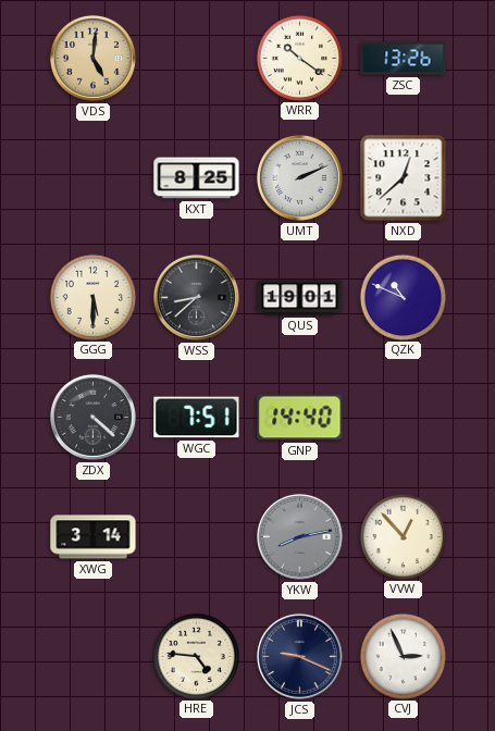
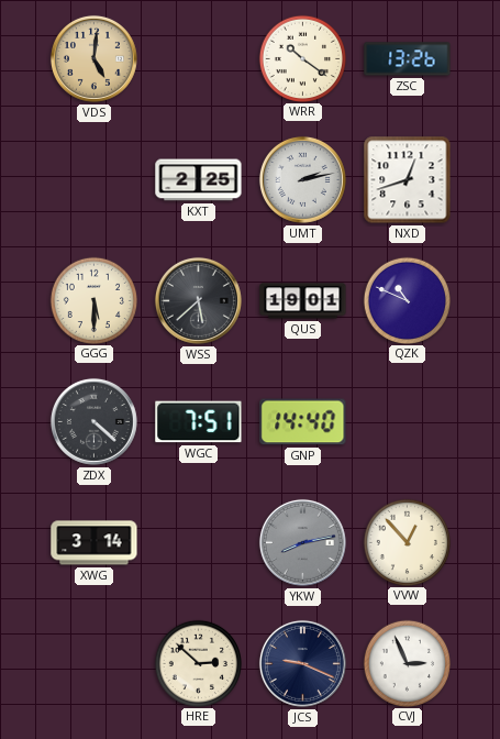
KXT: 8:25 -> 2:25 (199, 180)
UMT: 2:11 -> 2:13 (302, 179)
NXD: 12:38 -> 12:42 (408, 180)
WSS: 8:38 -> 5:38 (198, 300)
HRE: 4:46 -> 2:52 (198, 663)
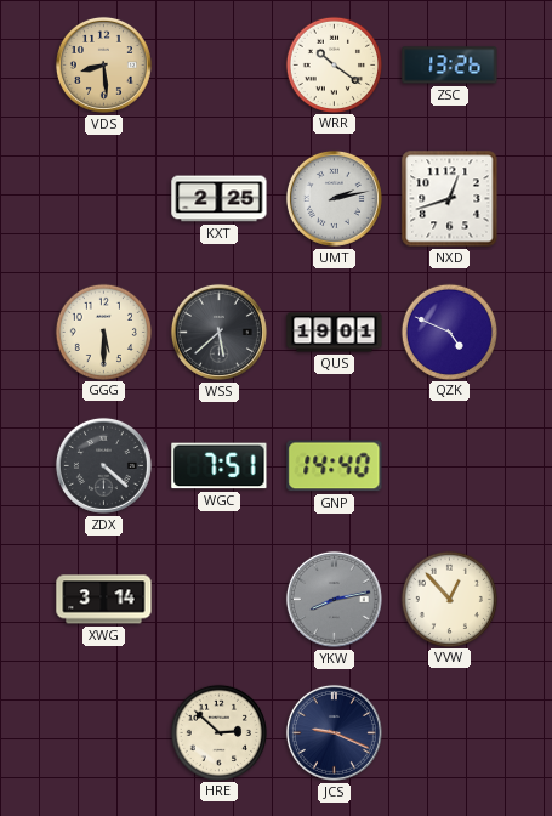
VDS: 5:01 -> 8:29 (103, 64)
QZK: 10:49 -> 4:49 (449, 331)
CVJ: 2:56 -> none (407, 663)
